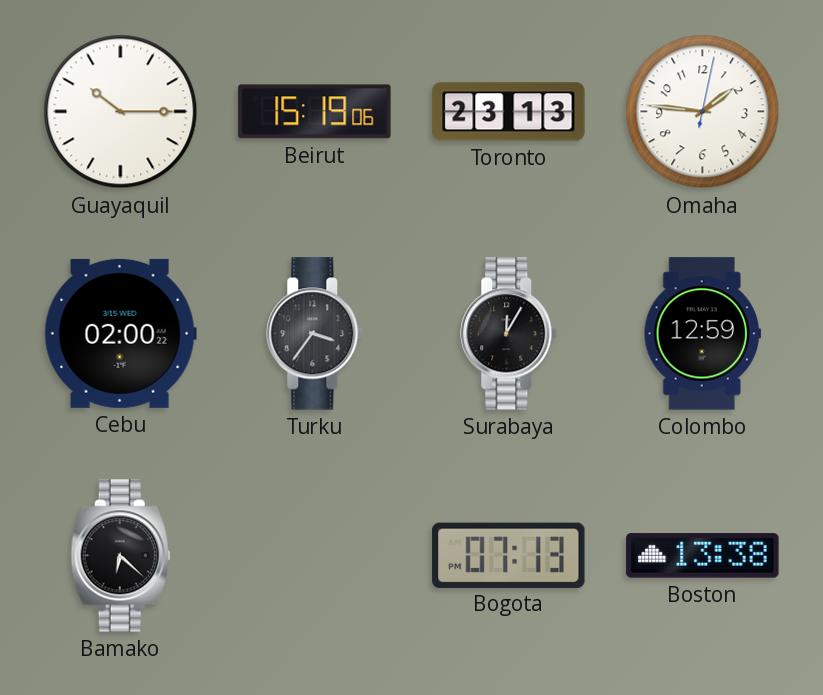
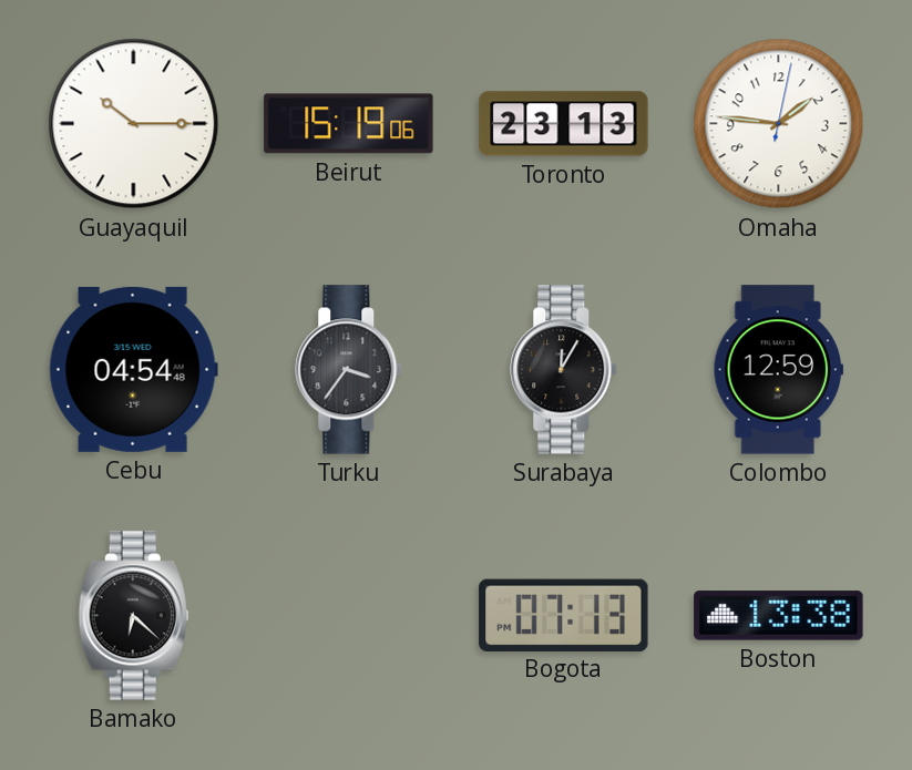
Cebu: 02:00 -> 04:54 (133, 369)
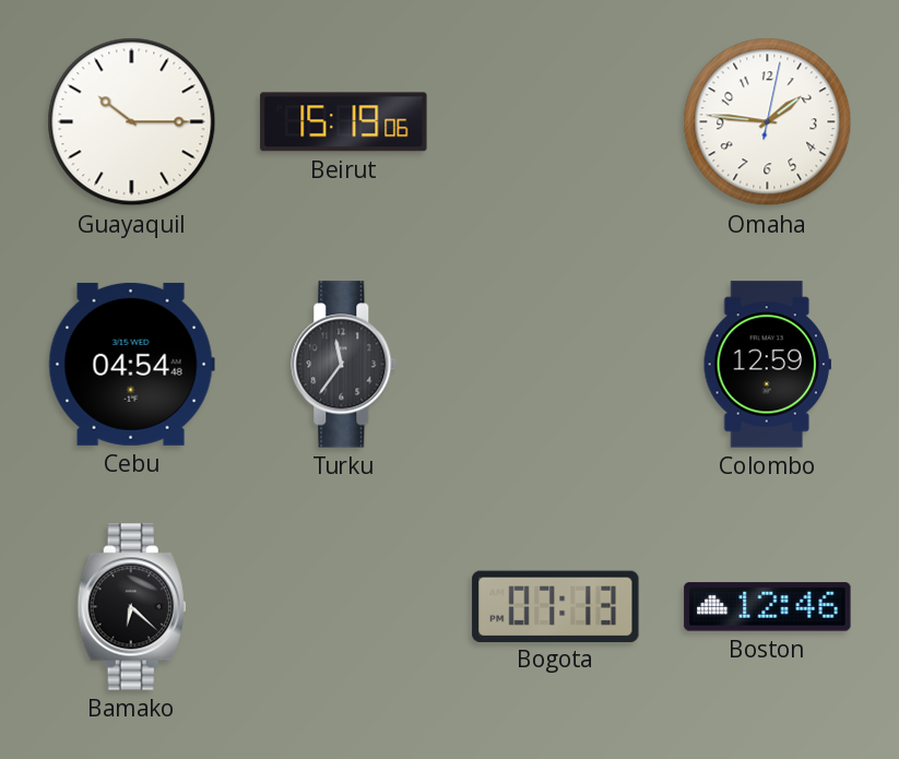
Toronto: 23:13 -> none (564, 124)
Turku: 3:36 -> 11:36 (344, 365)
Surabaya: 12:05 -> none (564, 370)
Boston: 13:38 -> 12:46 (768, 607)
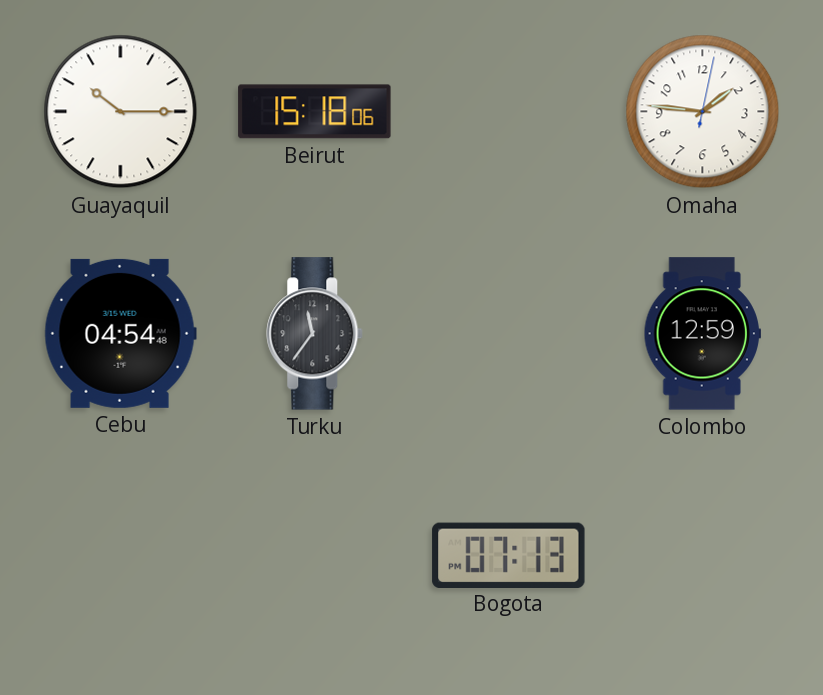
Beirut: 15:19 -> 15:18 (315, 112)
Bamako: 6:22 -> none (131, 607)
Boston: 12:46 -> none (768, 607)
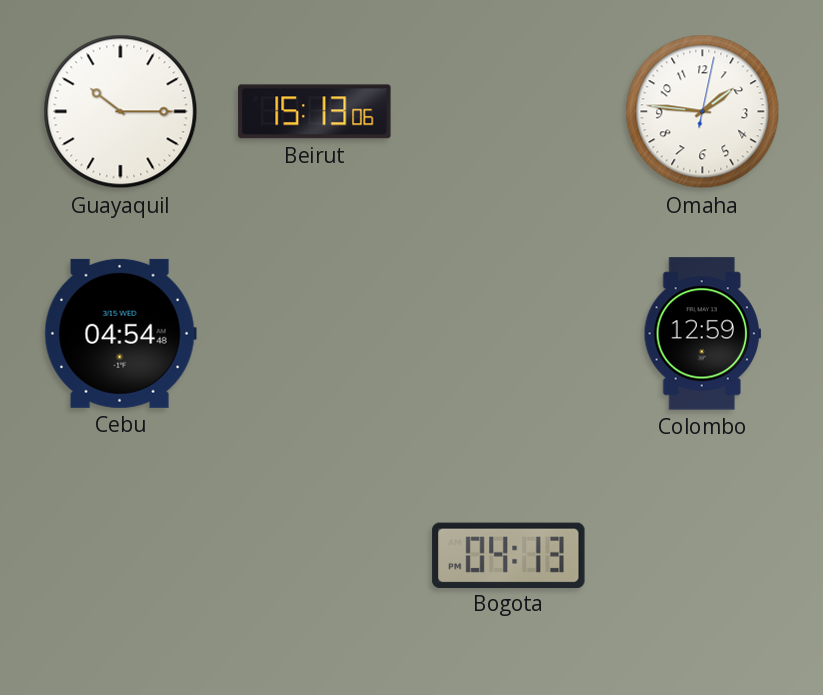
Beirut: 15:18 -> 15:13 (315, 112)
Turku: 11:36 -> none (315, 334)
Bogota: 07:13 -> 04:13 (509, 555)
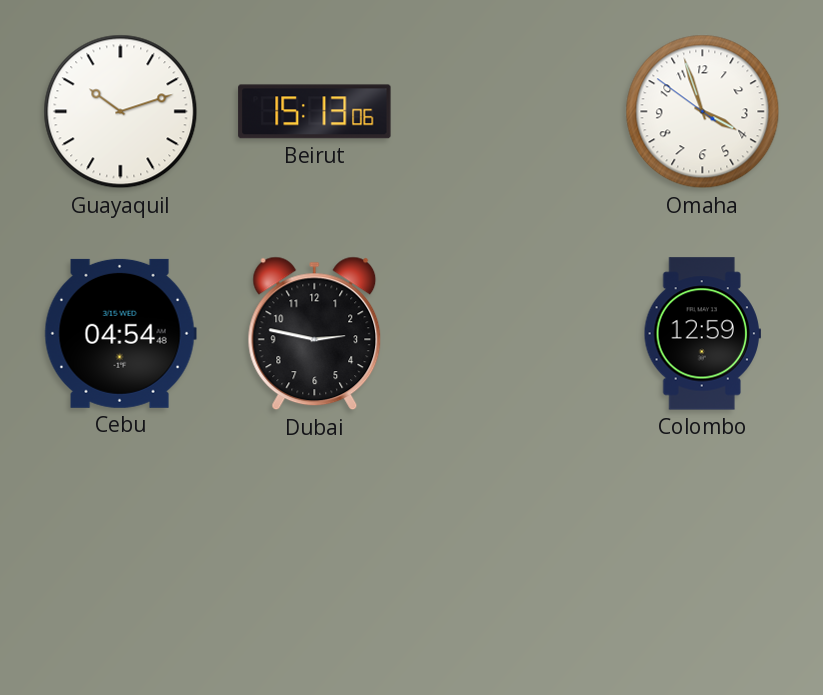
Guayaquil: 10:15 -> 10:12 (121, 112)
Omaha: 1:46 -> 3:56 (703, 112)
Dubai: none -> 2:47 (315, 334)
Bogota: 04:13 -> none (509, 555)
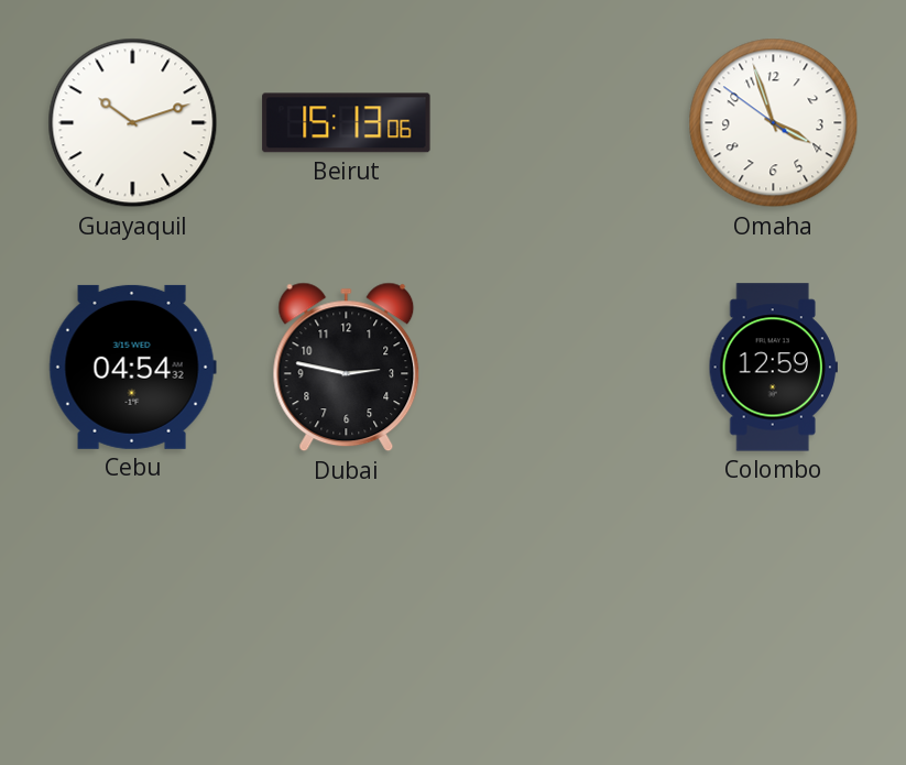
Cebu: 04:54:48 -> 04:54:32 (132, 367)
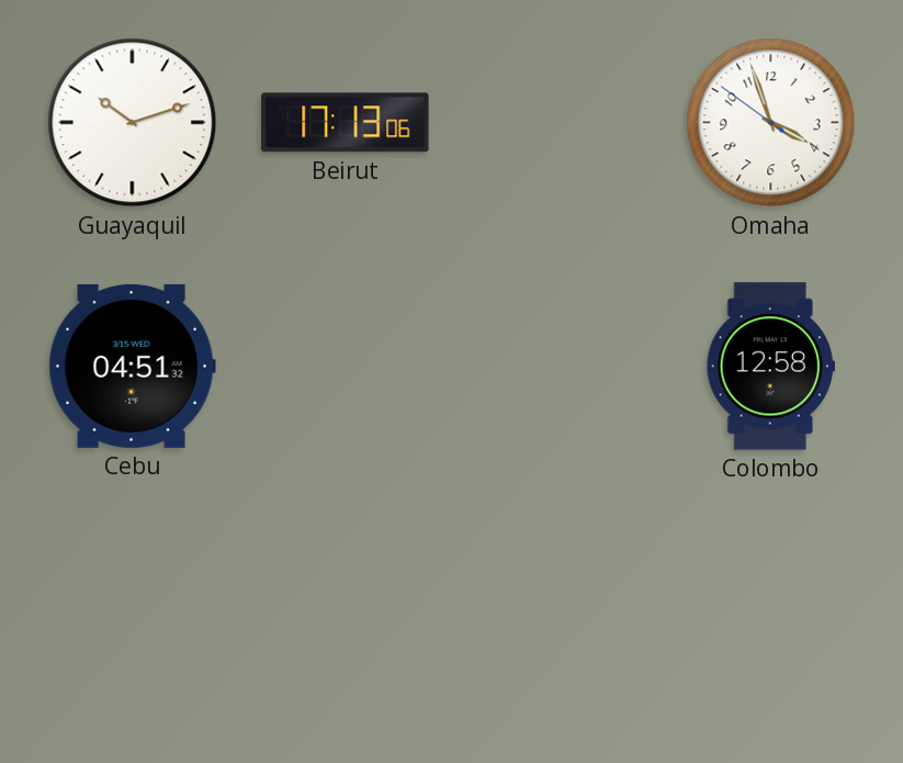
Beirut: 15:13 -> 17:13 (346, 123)
Cebu: 04:54 -> 04:51 (132, 366)
Dubai: 2:47 -> none (347, 368)
Colombo: 12:59 -> 12:58 (770, 367)
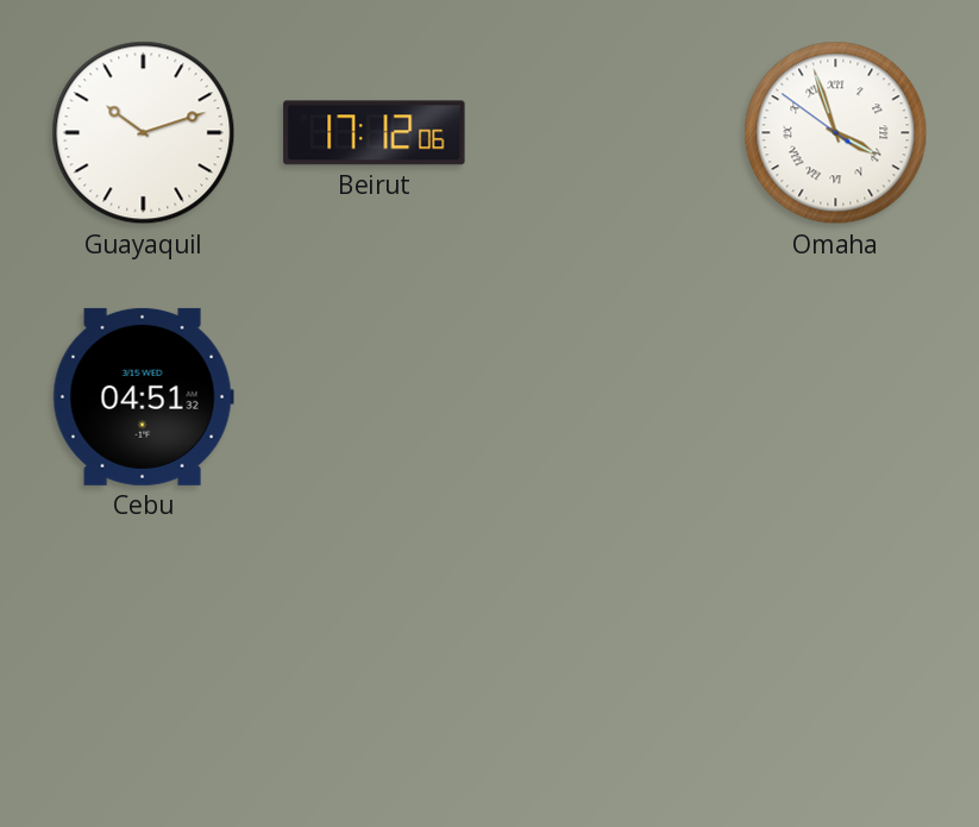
Beirut: 17:13 -> 17:12 (375, 133)
Omaha numerals: Arabic -> Roman (836, 133)
Colombo: 12:58 -> none (770, 367)
